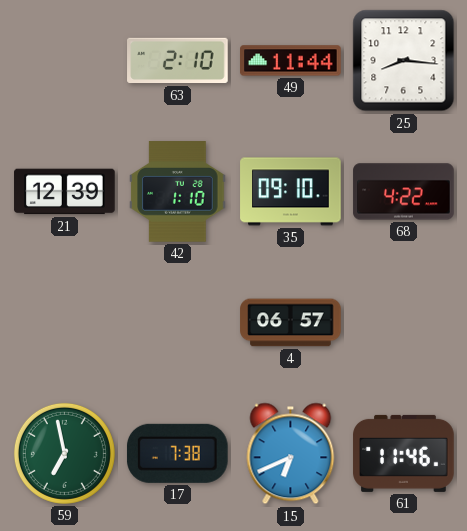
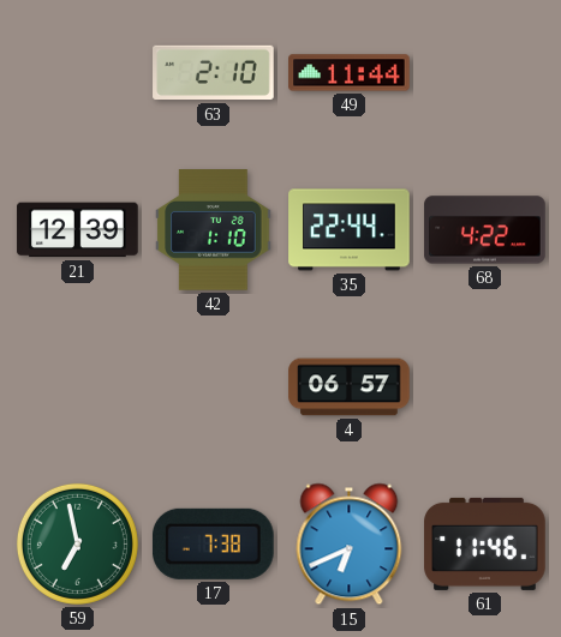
25: 8:16 -> none (404, 61)
35: 09:10 -> 22:44 (350, 230)
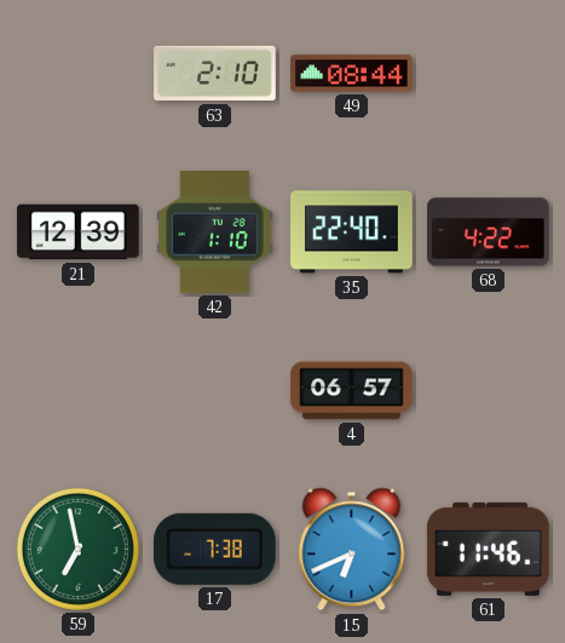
49: 11:44 -> 08:44 (352, 74)
35: 22:44 -> 22:40 (352, 232)
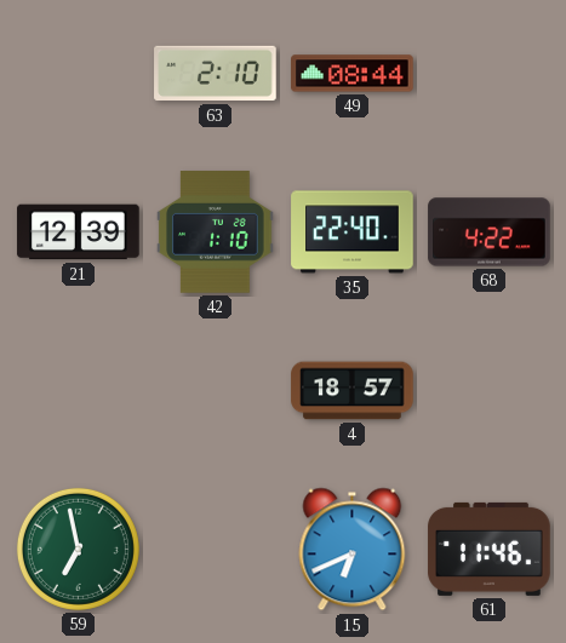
4: 06:57 -> 18:57 (353, 391)
17: 7:38 -> none (214, 549)
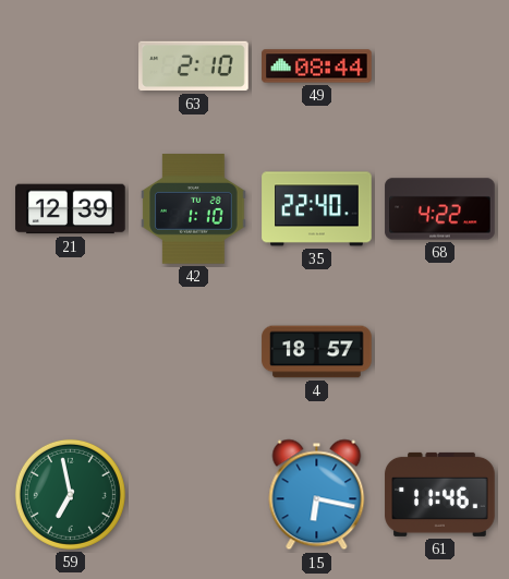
15: 6:41 -> 6:17 (317, 495)
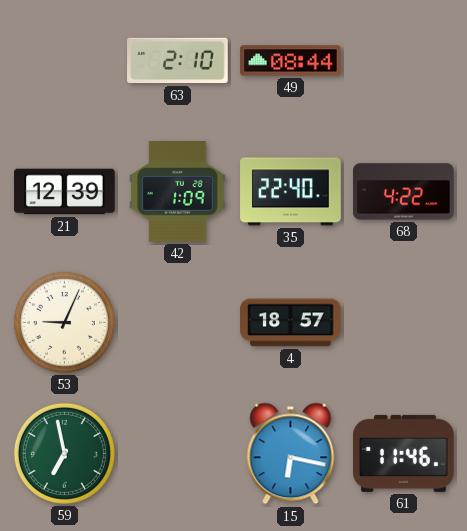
42: 1:10 -> 1:09 (178, 192)
53: none -> 9:04 (64, 322)
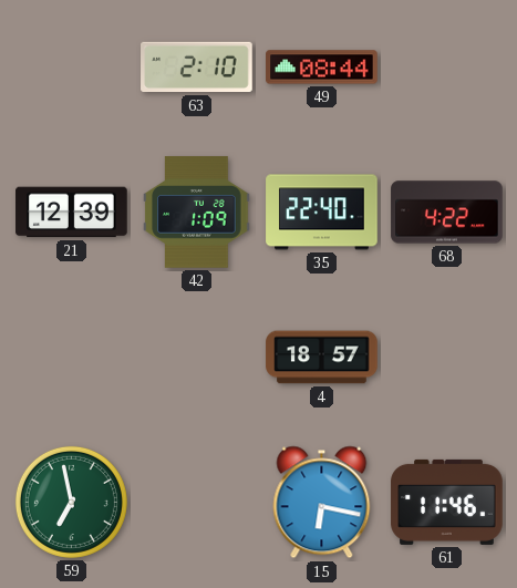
53: 9:04 -> none (64, 322)
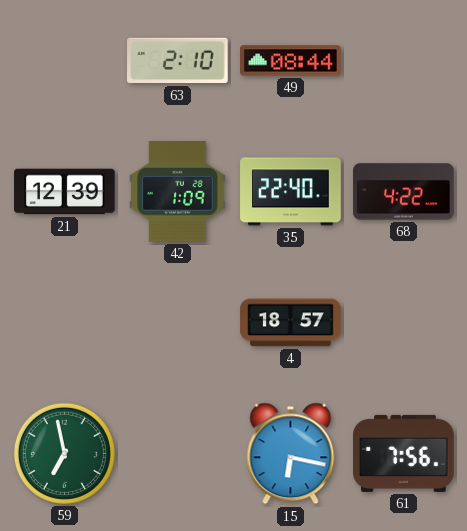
61: 11:46 -> 7:56 (404, 453)
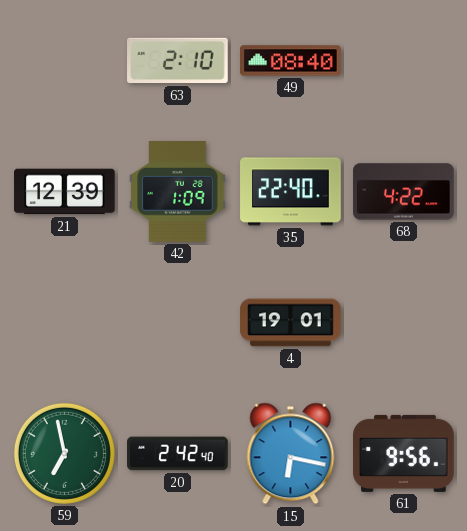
49: 08:44 -> 08:40 (291, 61)
4: 18:57 -> 19:01 (291, 323)
20: none -> 2:42 (178, 454)
61: 7:56 -> 9:56 (404, 453)
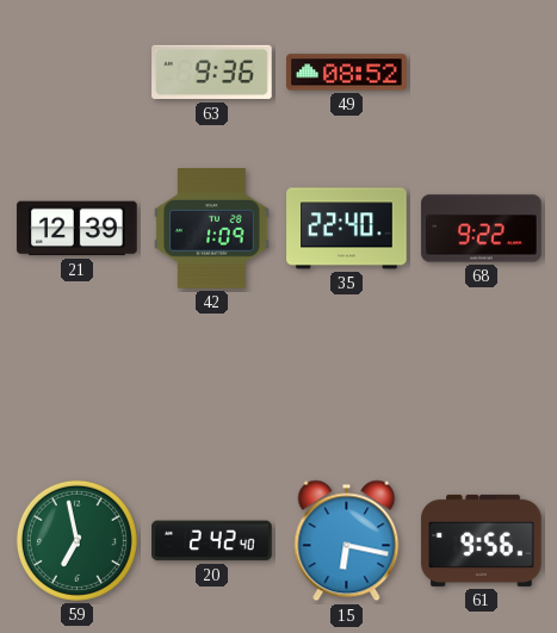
63: 2:10 -> 9:36 (212, 73)
49: 08:40 -> 08:52 (347, 73)
68: 4:22 -> 9:22 (482, 229)
4: 19:01 -> none (291, 323)
